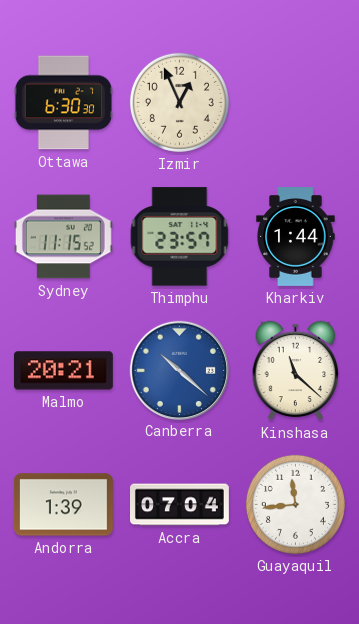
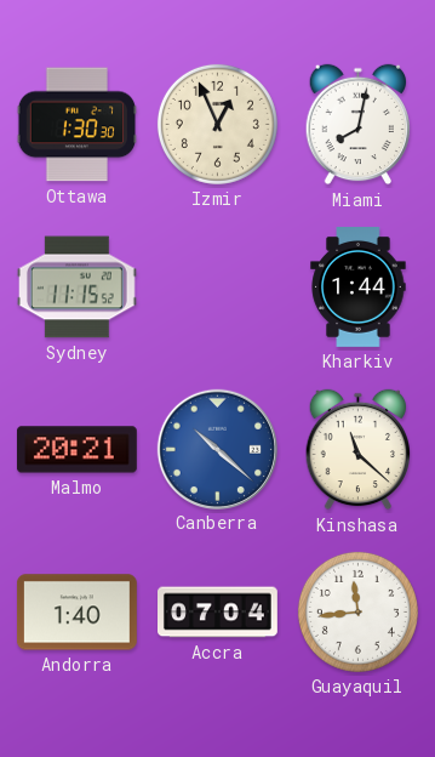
Ottawa: 6:30 -> 1:30 (78, 125)
Miami: none -> 8:02 (359, 125)
Thimphu: 23:57 -> none (180, 237)
Andorra: 1:39 -> 1:40 (76, 613)
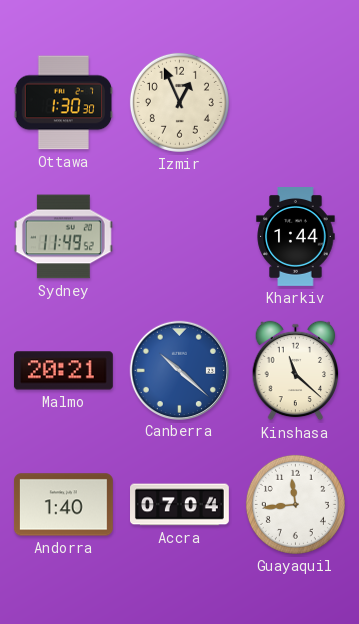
Miami: 8:02 -> none (359, 125)
Sydney: 11:15 -> 11:49 (63, 237)
